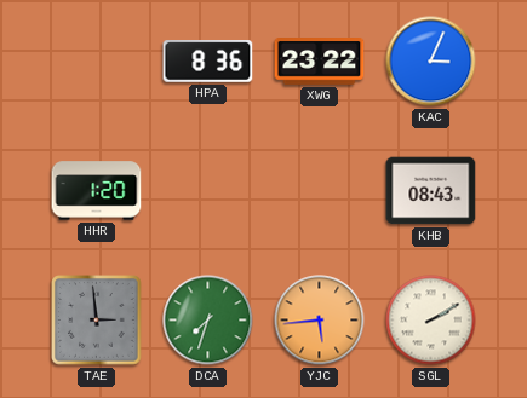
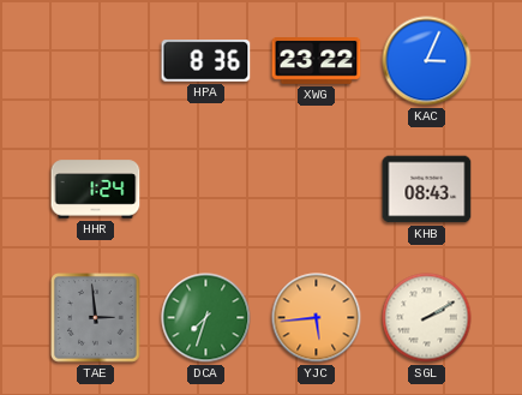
HHR: 1:20 -> 1:24 (96, 190)
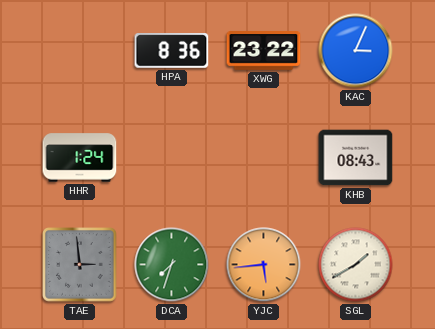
SGL: 2:10 -> 1:40 (356, 265)
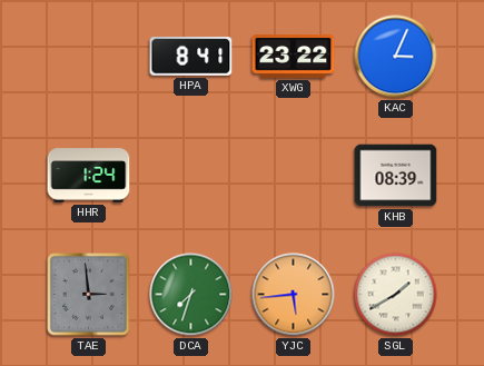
HPA: 8:36 -> 8:41 (191, 57)
KHB: 08:43 -> 08:39 (396, 176)
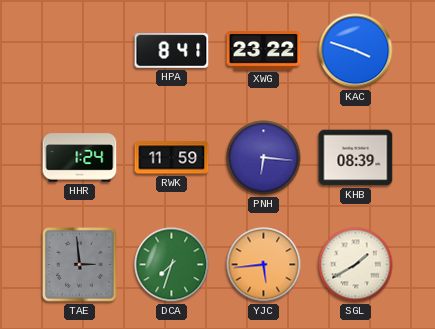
KAC: 3:04 -> 3:48 (356, 51)
RWK: none -> 11:59 (172, 158)
PNH: none -> 6:16 (264, 158)
